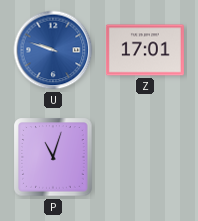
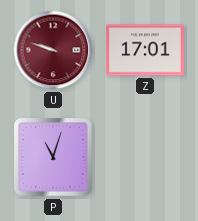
U dial: blue -> burgundy (53, 50)
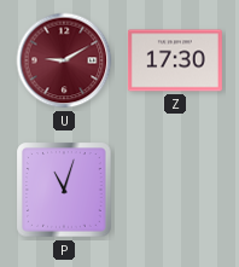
U: 9:48 -> 9:10 (64, 60)
Z: 17:01 -> 17:30 (175, 60)
